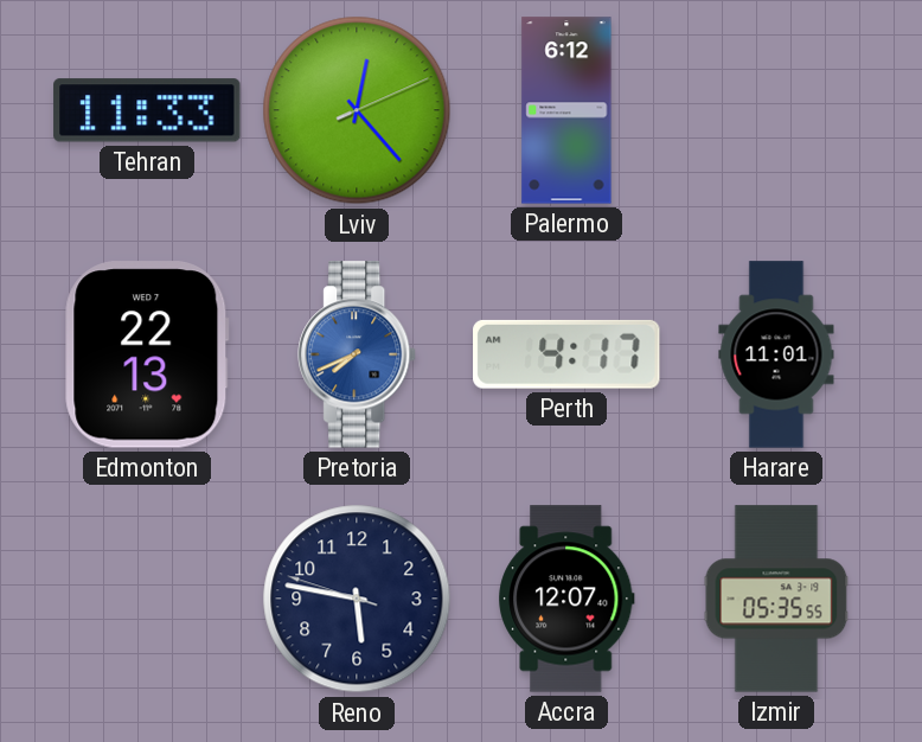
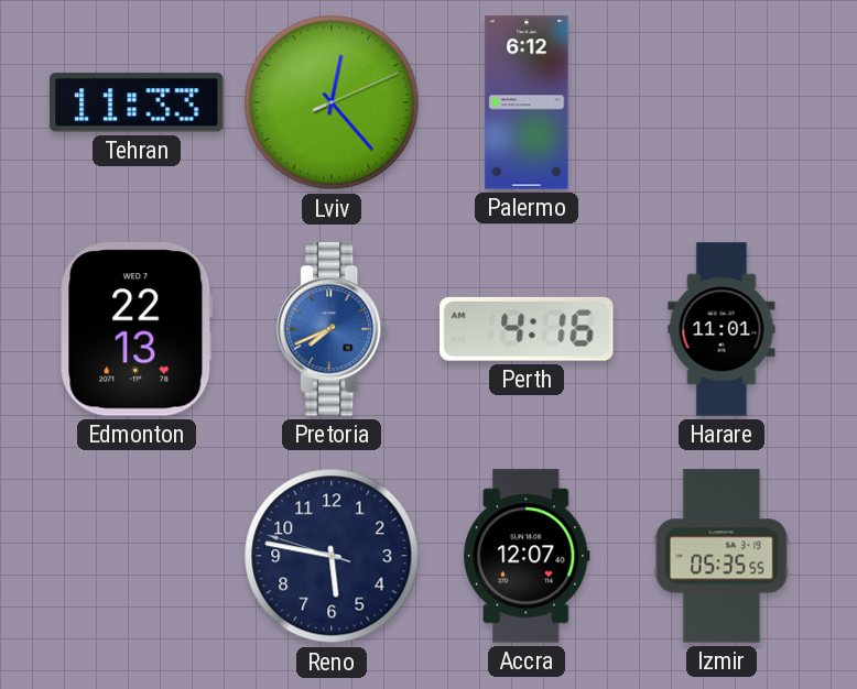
Perth: 4:17 -> 4:16 (527, 329)
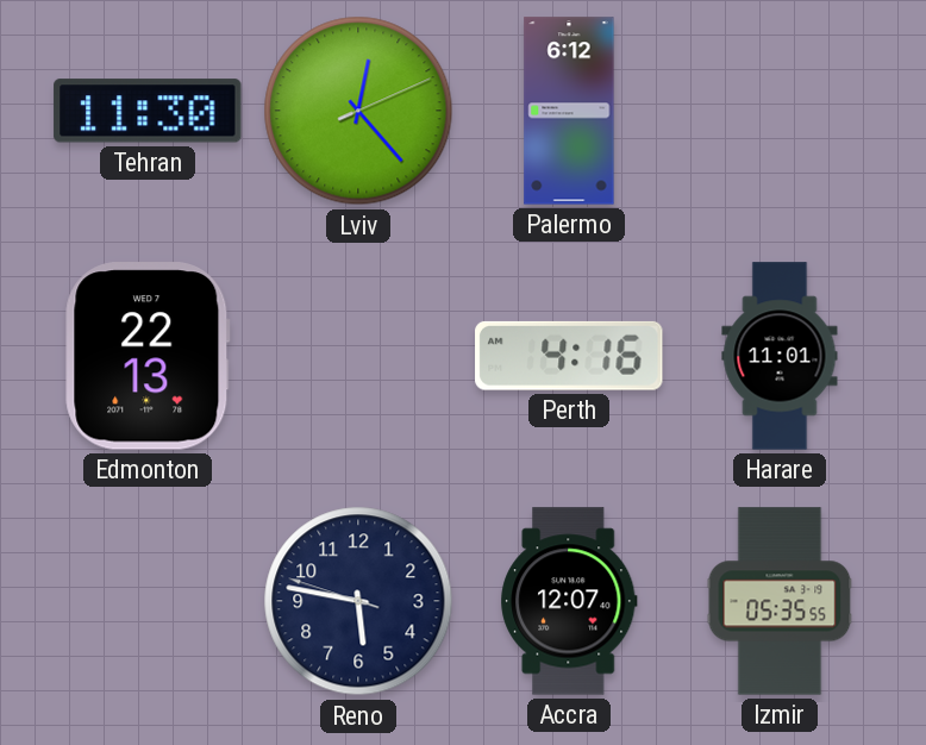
Tehran: 11:33 -> 11:30 (148, 111)
Pretoria: 7:41 -> none (333, 329)
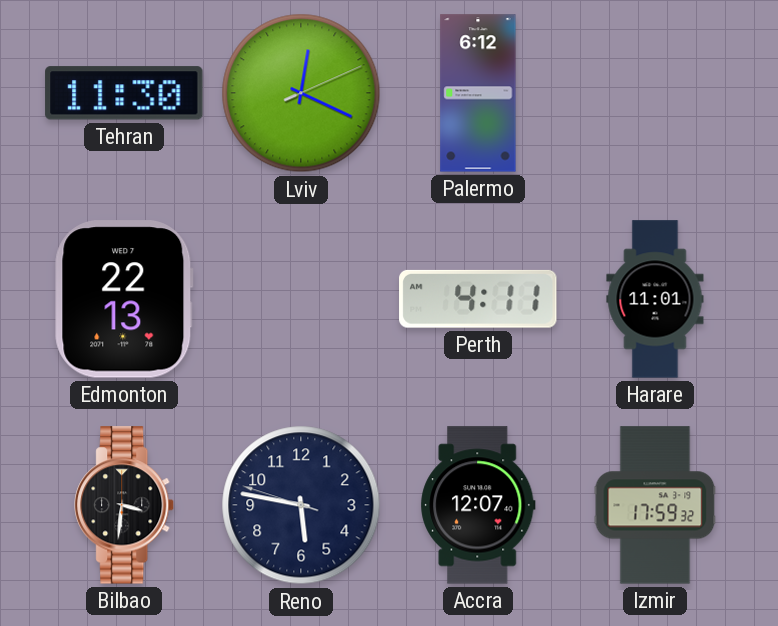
Lviv: 12:23 -> 12:19 (301, 93)
Perth: 4:16 -> 4:11 (478, 299)
Bilbao: none -> 3:31 (125, 505)
Izmir: 05:35 -> 17:59 (655, 505)
